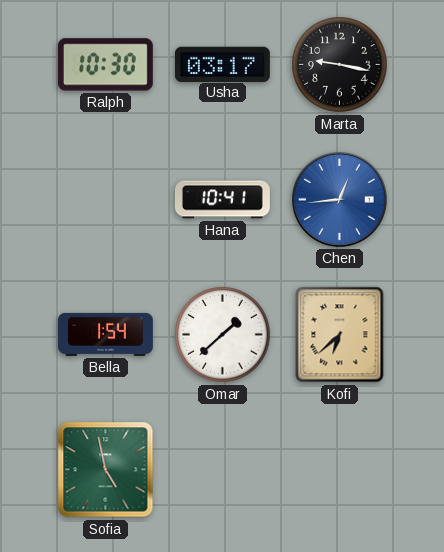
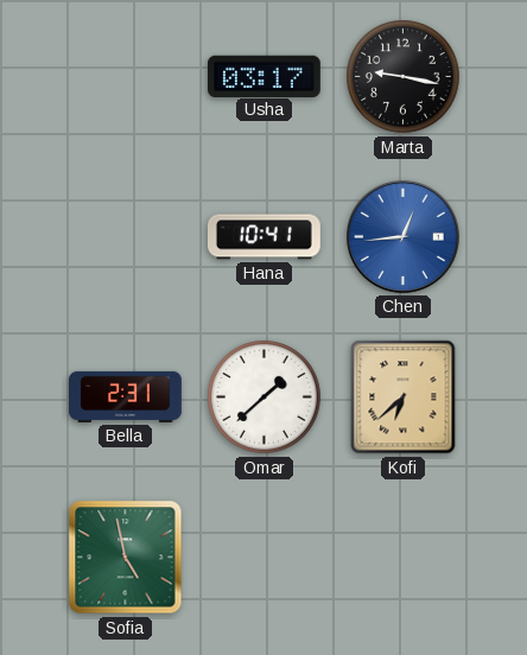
Ralph: 10:30 -> none (105, 65)
Bella: 1:54 -> 2:31 (126, 396)
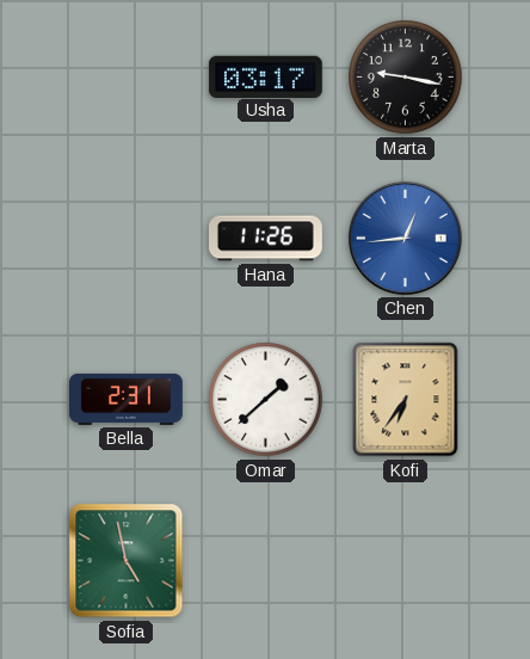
Hana: 10:41 -> 11:26 (265, 239)
Kofi: 6:38 -> 6:36 (406, 400)
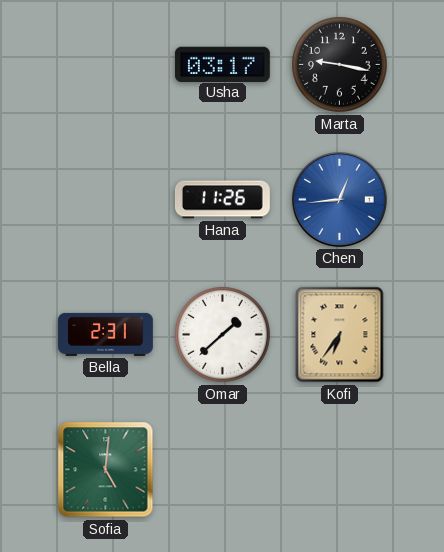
Sofia: 4:58 -> 5:01 (106, 470)
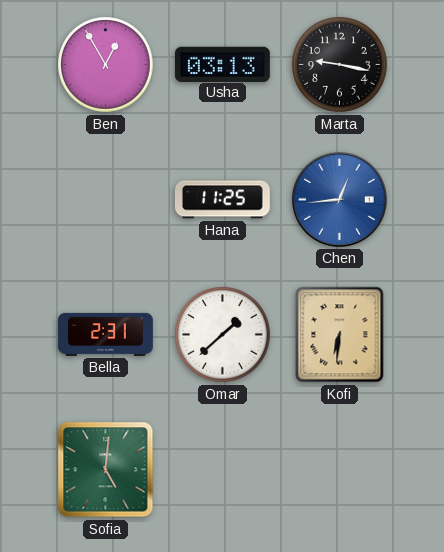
Ben: none -> 12:55 (106, 65)
Usha: 03:17 -> 03:13 (222, 64)
Hana: 11:26 -> 11:25 (222, 200)
Kofi: 6:36 -> 6:31 (340, 335)
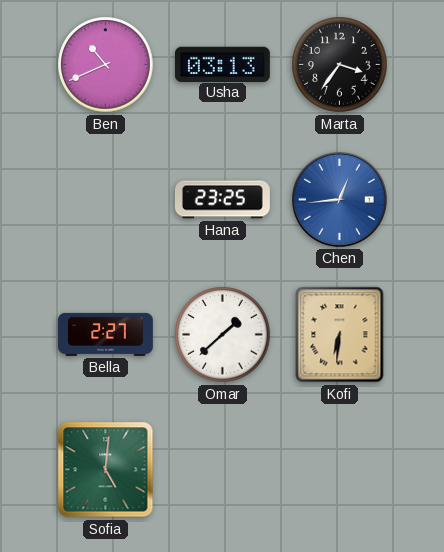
Ben: 12:55 -> 10:41 (106, 65)
Marta: 9:17 -> 3:36 (340, 65)
Hana: 11:25 -> 23:25 (222, 200)
Bella: 2:31 -> 2:27 (106, 334)
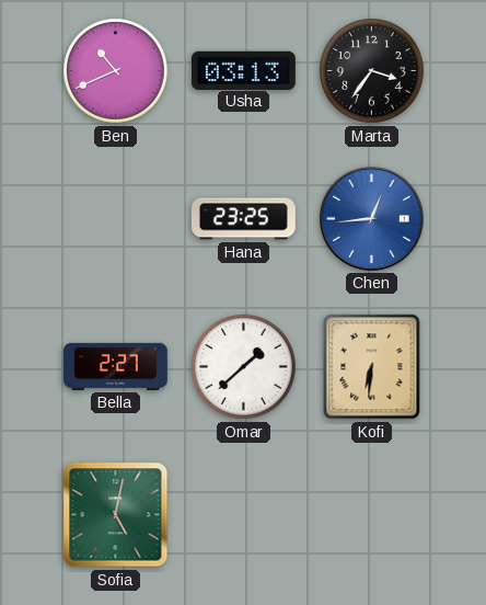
Sofia: 5:01 -> 5:02 (116, 515)
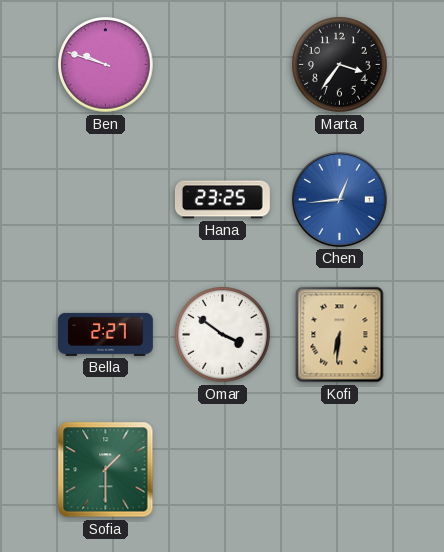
Ben: 10:41 -> 9:48 (106, 65)
Usha: 03:13 -> none (243, 70)
Omar: 1:38 -> 3:51 (223, 335)
Sofia: 5:02 -> 1:30 (106, 470)
